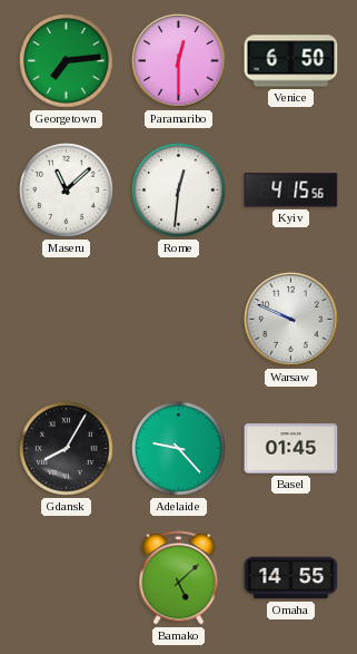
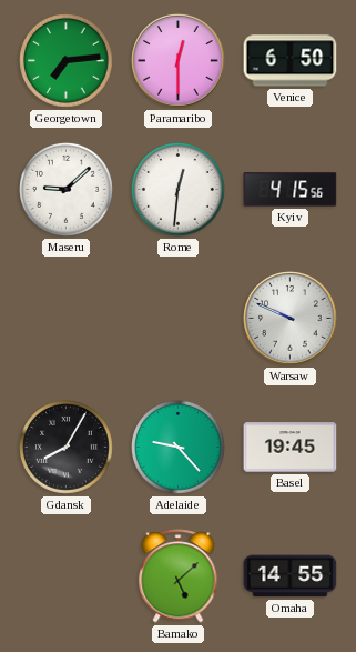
Maseru: 11:08 -> 9:08 (67, 190)
Basel: 01:45 -> 19:45 (291, 448)
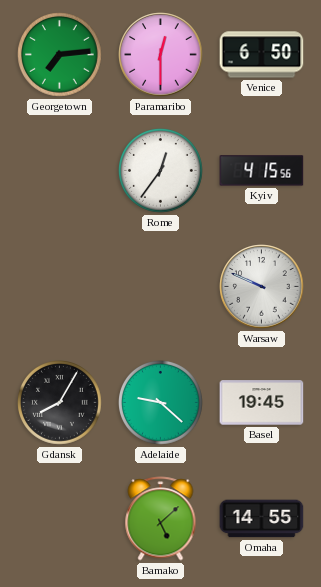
Maseru: 9:08 -> none (67, 190)
Rome: 12:31 -> 12:36 (161, 171)
Adelaide: 9:23 -> 9:22 (161, 403)
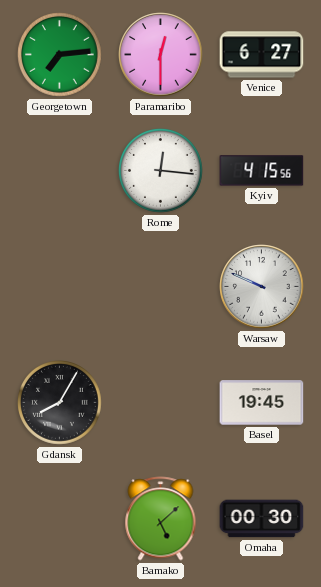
Venice: 6:50 -> 6:27 (262, 55)
Rome: 12:36 -> 12:16 (161, 171)
Adelaide: 9:22 -> none (161, 403)
Omaha: 14:55 -> 00:30 (262, 519)
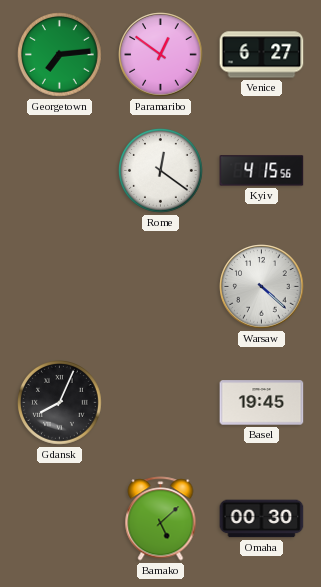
Paramaribo: 12:30 -> 12:51 (161, 55)
Rome: 12:16 -> 12:21 (161, 171)
Warsaw: 9:49 -> 4:22 (262, 287)
Gdansk: 8:05 -> 8:04 (60, 403)
